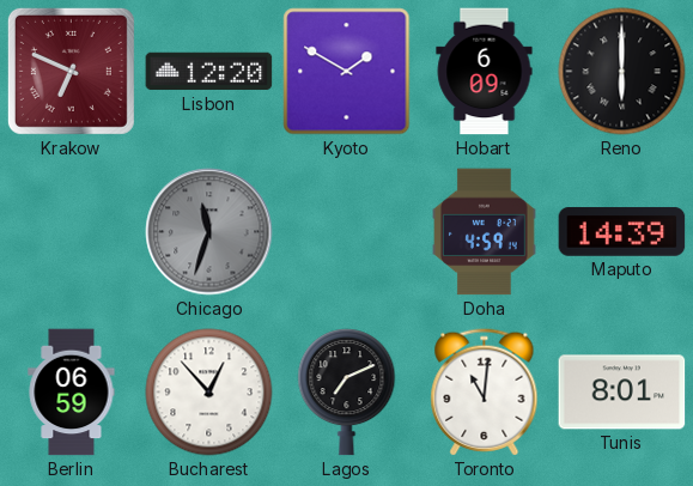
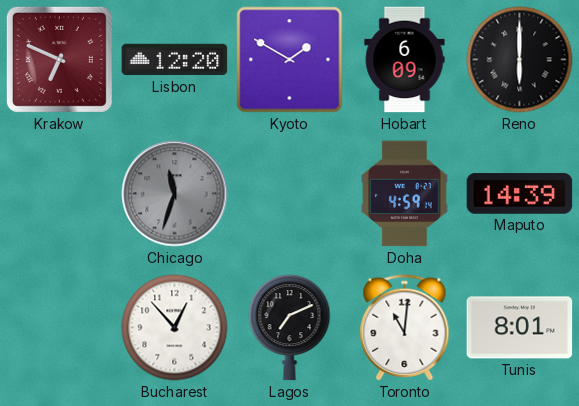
Berlin: 06:59 -> none (72, 393)
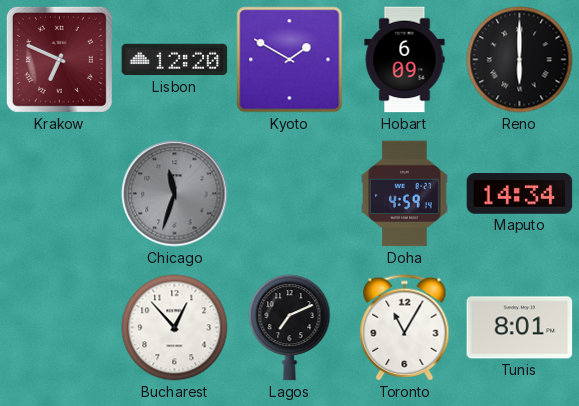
Maputo: 14:39 -> 14:34 (520, 194)
Toronto: 11:01 -> 11:05 (405, 328)
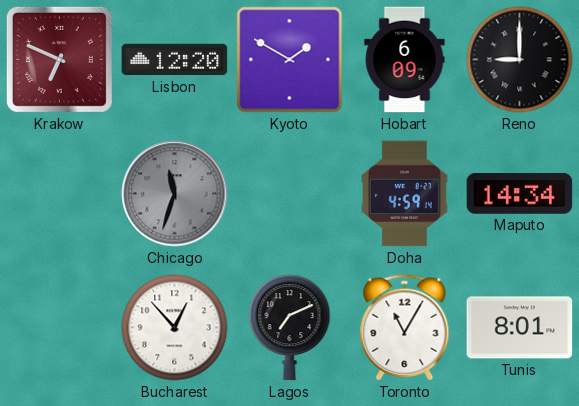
Reno: 6:00 -> 9:00 (520, 60)
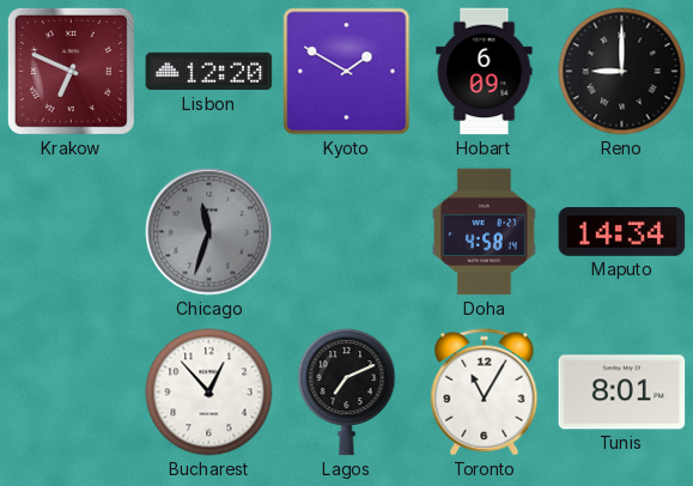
Doha: 4:59 -> 4:58 (485, 232)
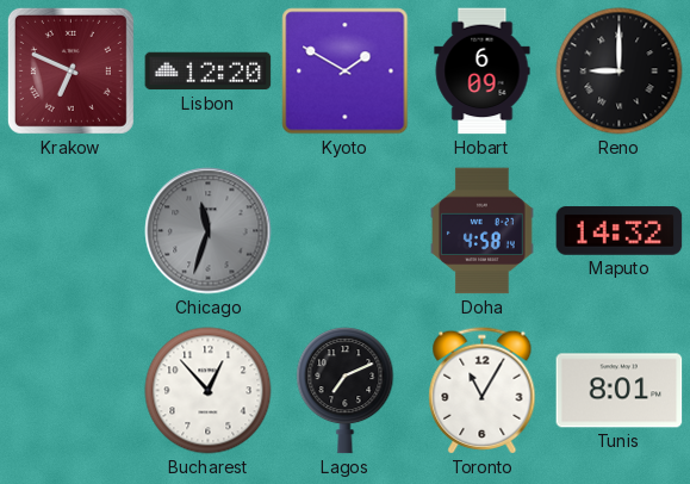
Maputo: 14:34 -> 14:32 (620, 231)
